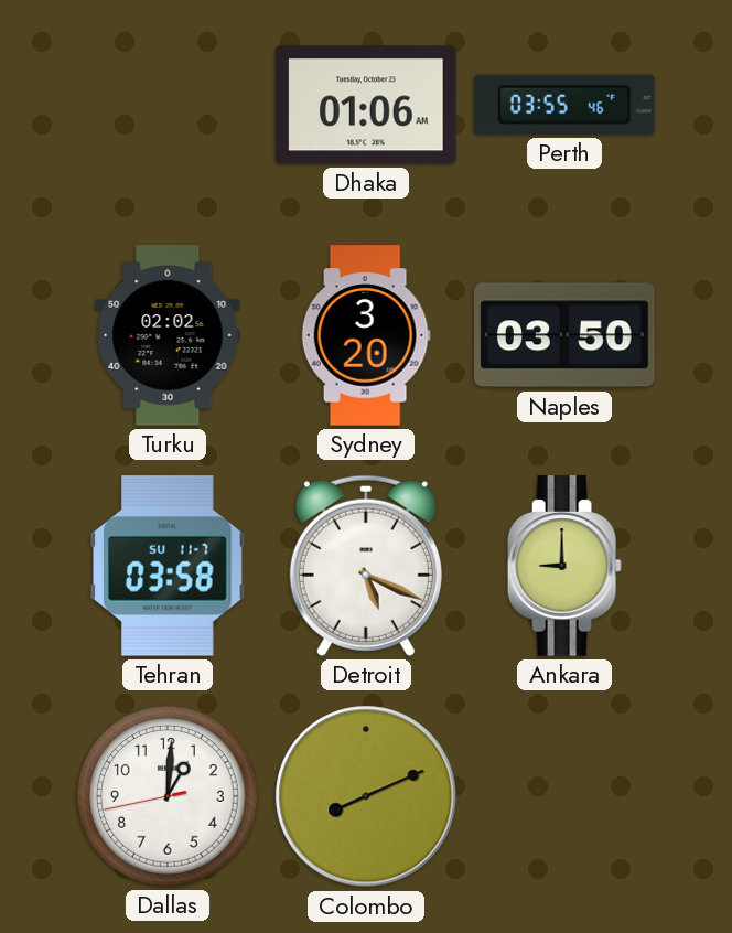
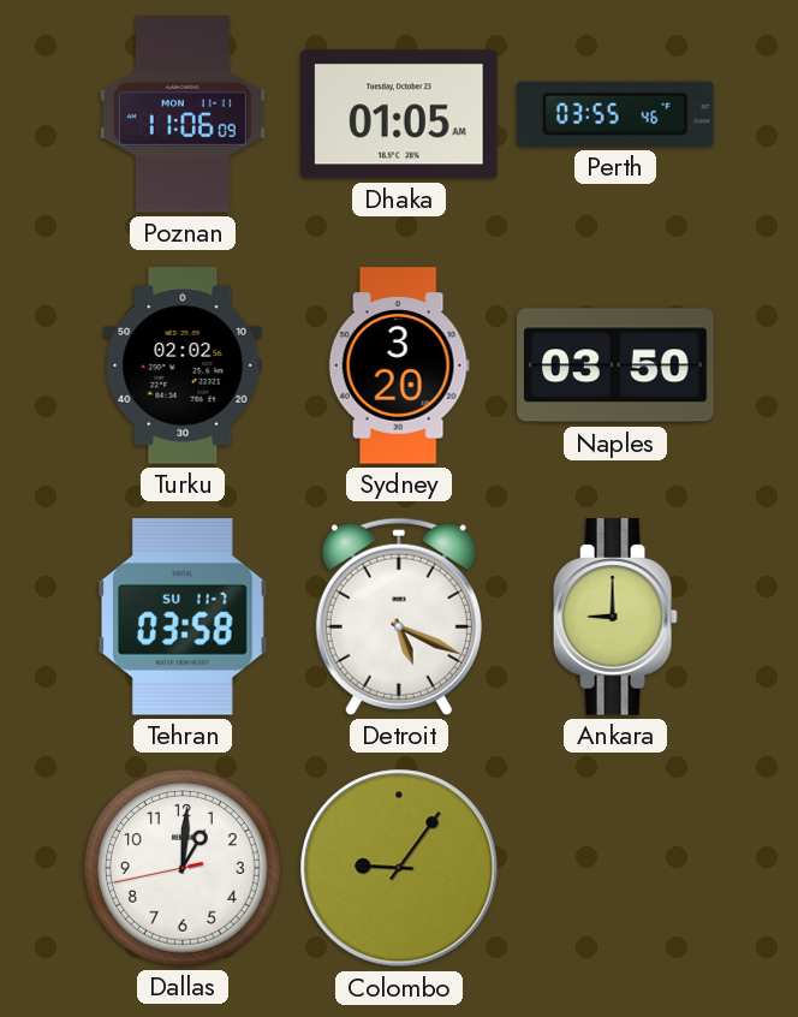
Poznan: none -> 11:06 (184, 114)
Dhaka: 01:06 -> 01:05 (399, 114)
Colombo: 8:11 -> 9:06 (399, 868)
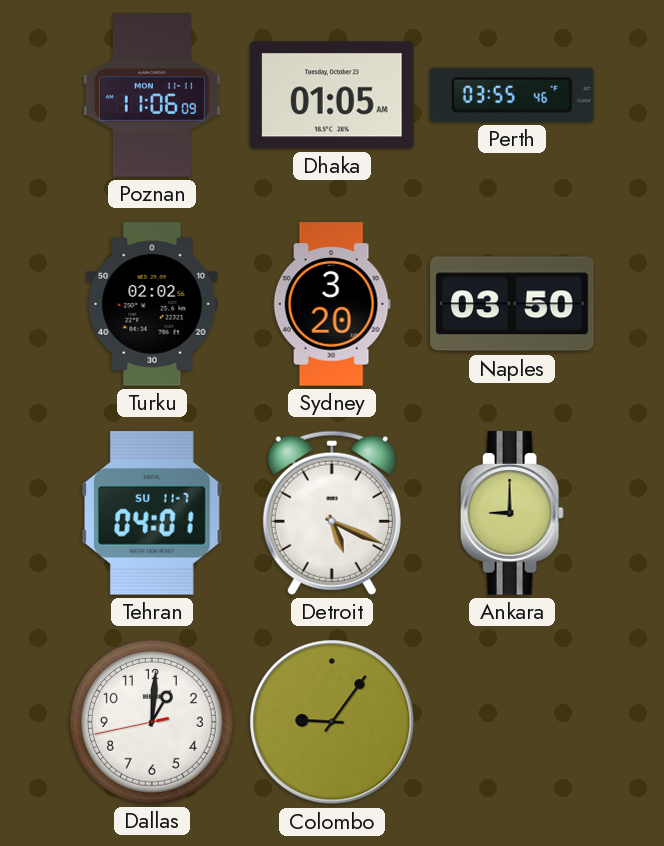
Tehran: 03:58 -> 04:01 (152, 514)
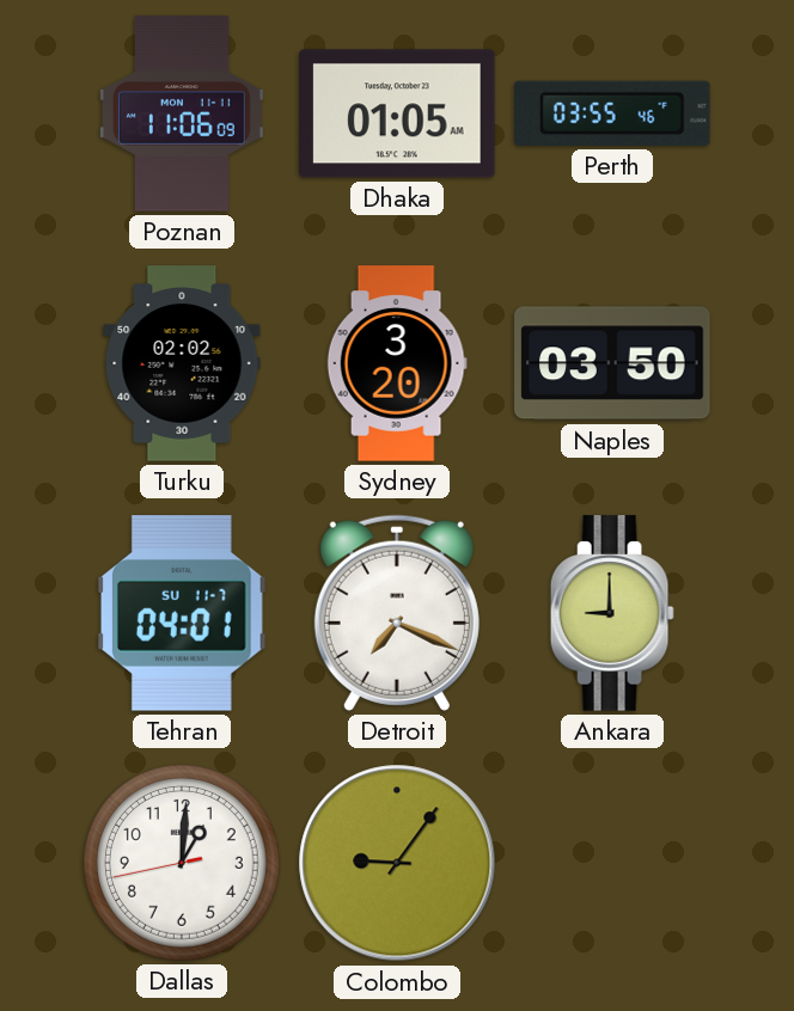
Detroit: 5:19 -> 7:19 (397, 613)
